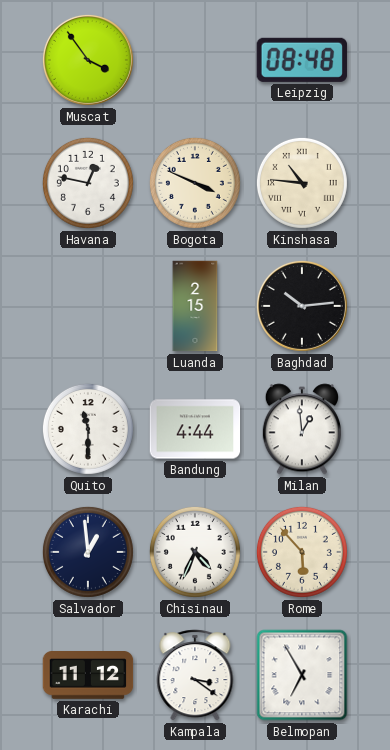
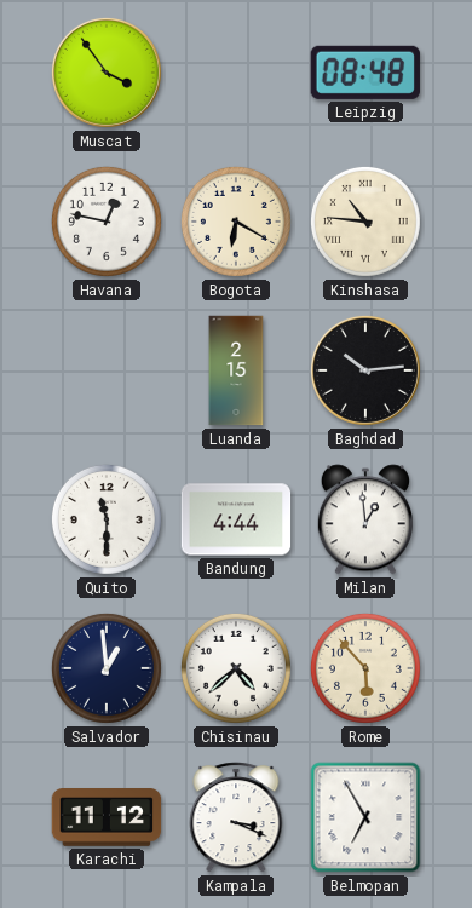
Bogota: 3:49 -> 6:20 (236, 222)
Chisinau: 4:34 -> 4:38 (236, 668)
Kampala: 3:21 -> 3:19 (236, 817)
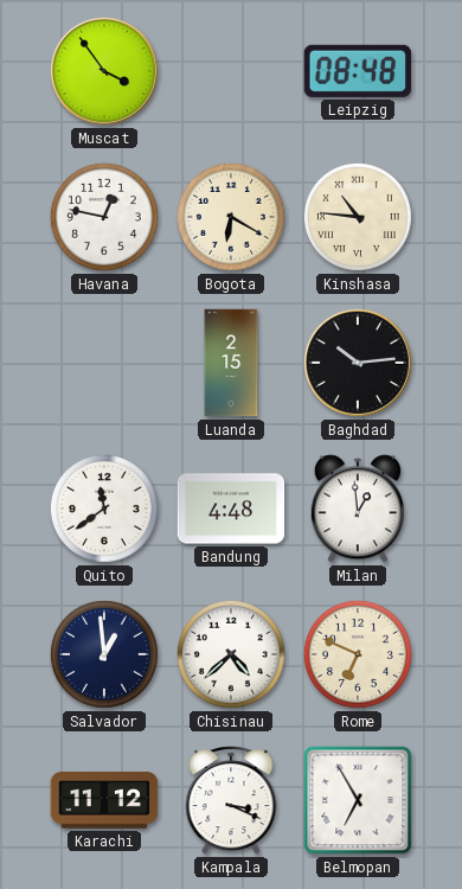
Quito: 11:30 -> 11:39 (104, 509)
Bandung: 4:44 -> 4:48 (231, 509)
Rome: 5:53 -> 6:49 (358, 654)
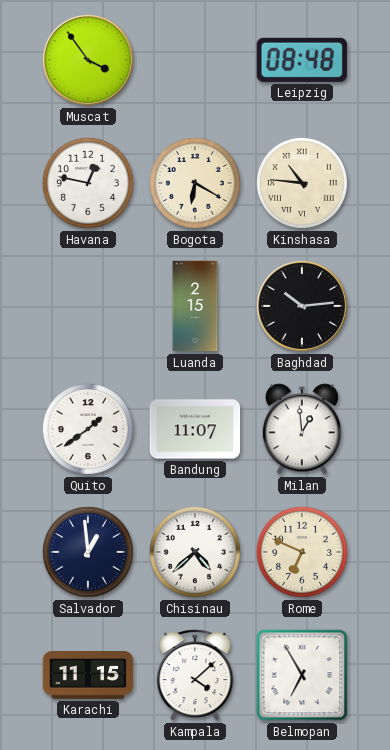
Quito: 11:39 -> 1:39 (88, 429)
Bandung: 4:48 -> 11:07 (195, 429)
Karachi: 11:12 -> 11:15 (88, 675)
Kampala: 3:19 -> 4:08 (195, 675)
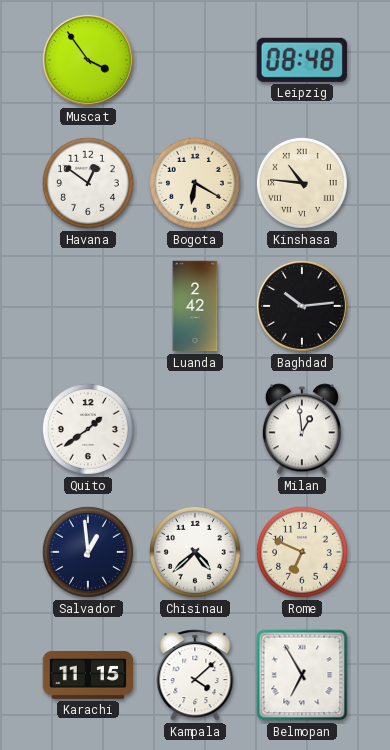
Havana: 12:47 -> 12:51 (88, 183)
Luanda: 2:15 -> 2:42 (195, 306)
Bandung: 11:07 -> none (195, 429)
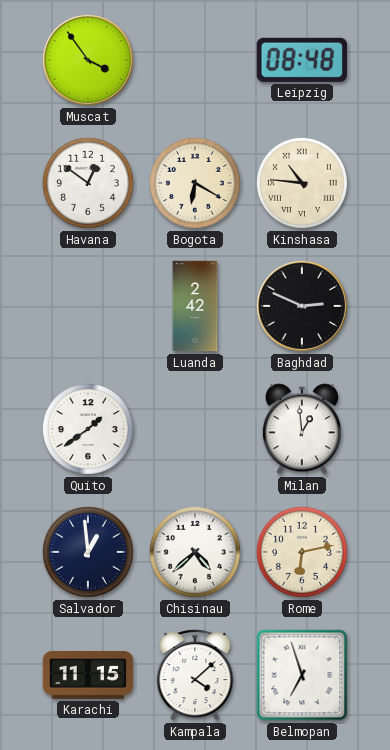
Baghdad: 10:14 -> 2:49 (302, 306)
Rome: 6:49 -> 6:13 (302, 552)
Belmopan: 6:55 -> 6:57 (302, 675)
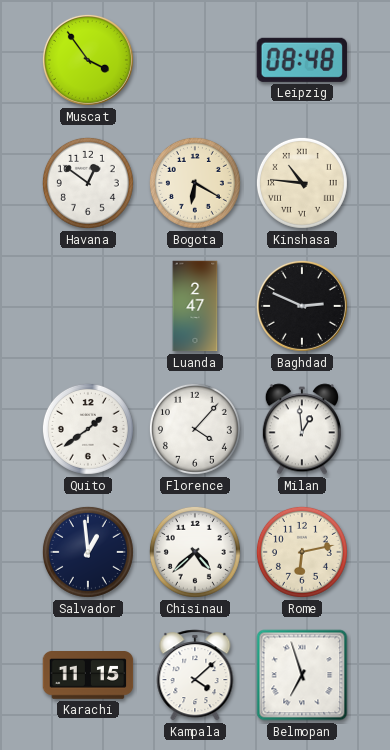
Luanda: 2:42 -> 2:47 (195, 306)
Florence: none -> 4:07 (195, 429)
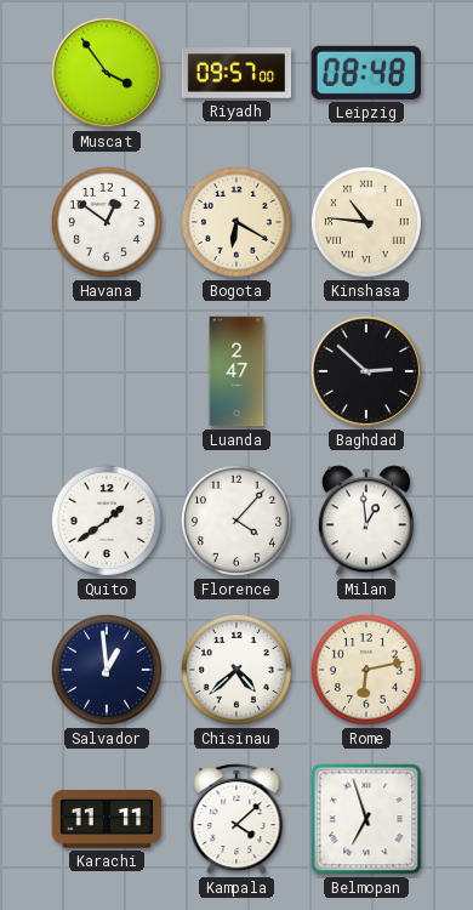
Riyadh: none -> 09:57 (236, 73)
Baghdad: 2:49 -> 2:52 (366, 371)
Karachi: 11:15 -> 11:11 (107, 819)
